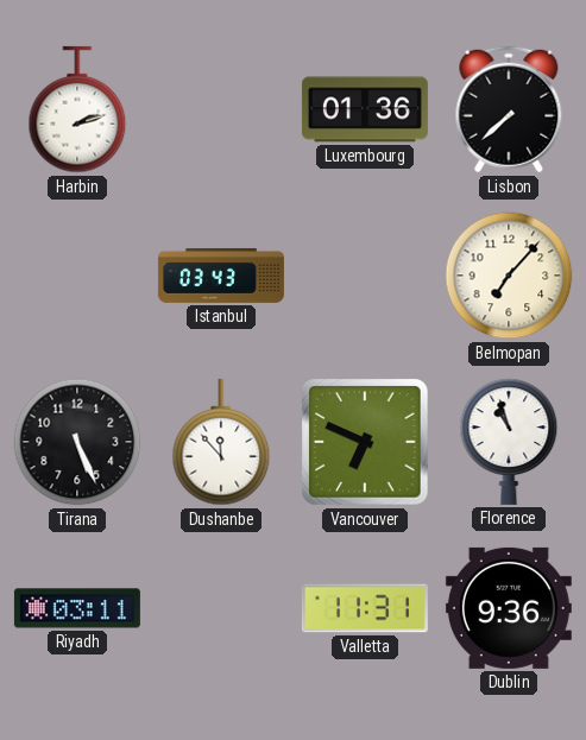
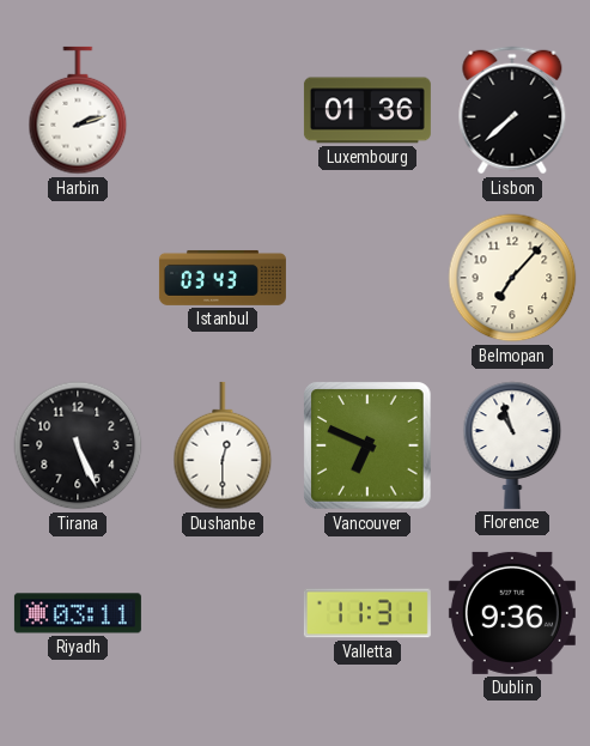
Dushanbe: 11:53 -> 12:30 (223, 445)
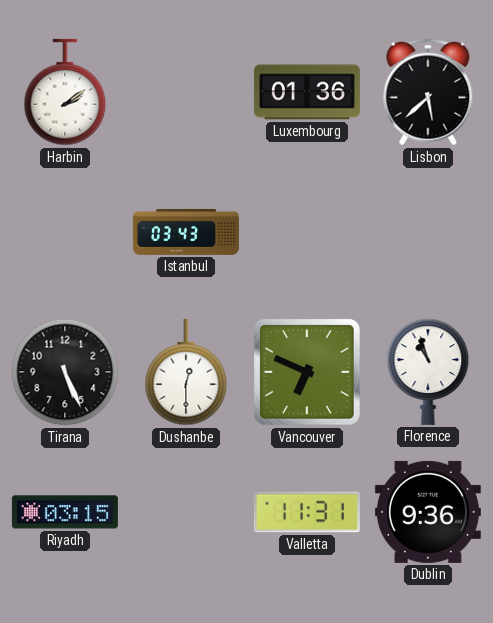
Harbin: 2:12 -> 2:09 (65, 92)
Lisbon: 7:38 -> 5:38 (428, 92)
Belmopan: 7:07 -> none (512, 278)
Riyadh: 03:11 -> 03:15 (65, 512)
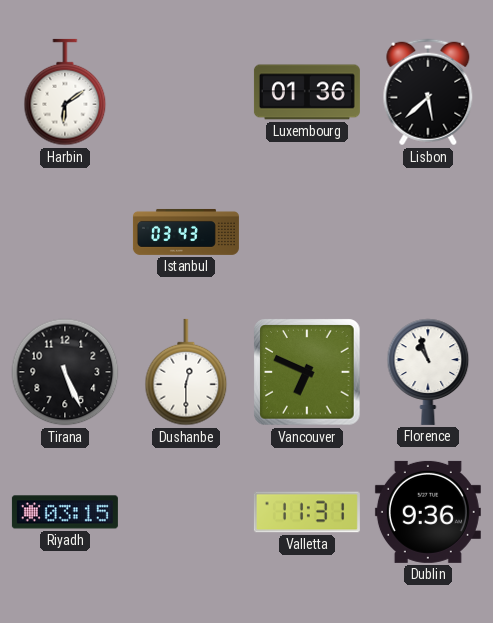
Harbin: 2:09 -> 6:09 (65, 92)
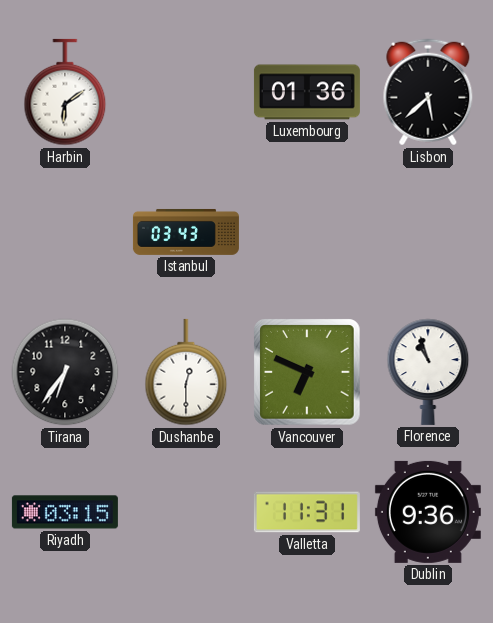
Tirana: 5:26 -> 6:36 (65, 372)
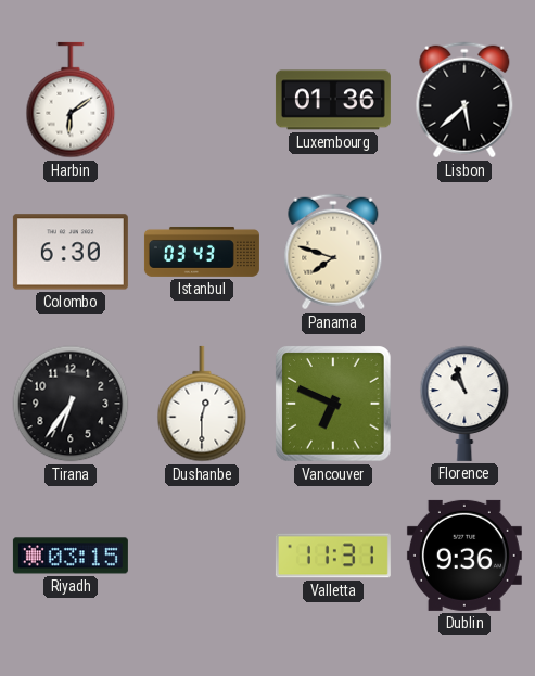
Colombo: none -> 6:30 (71, 252)
Panama: none -> 7:48 (333, 252)
